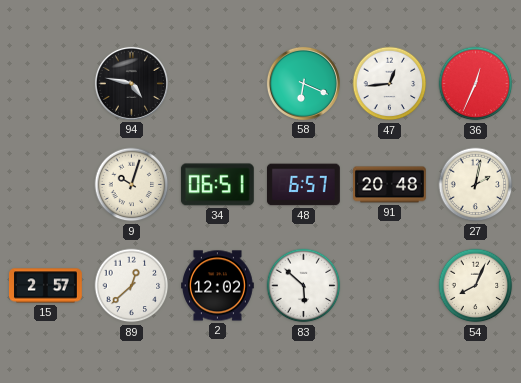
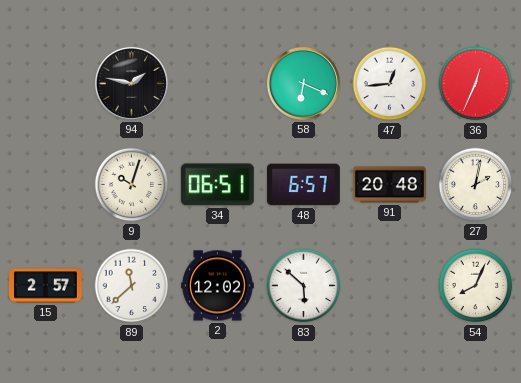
94: 4:47 -> 1:47 (131, 83)
89: 12:38 -> 11:38 (132, 286)
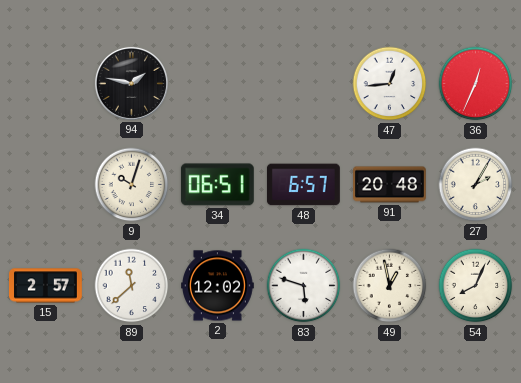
58: 6:19 -> none (303, 83)
27: 2:02 -> 2:05 (476, 185)
83: 5:52 -> 5:48 (304, 286)
49: none -> 12:58 (390, 286)
